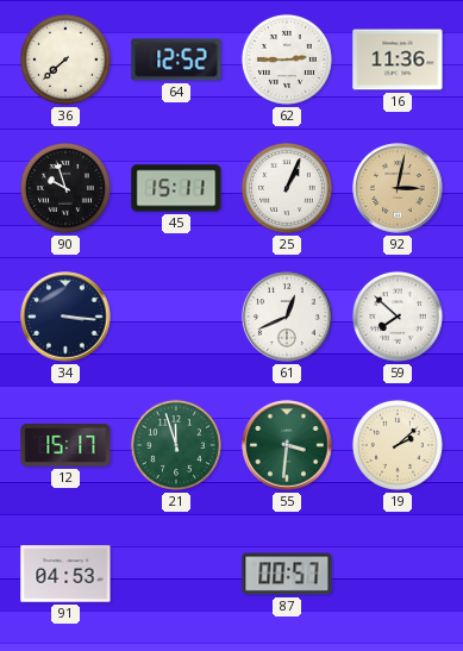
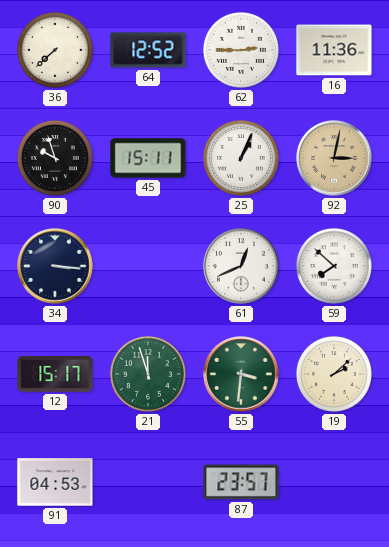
87: 00:57 -> 23:57 (241, 482)
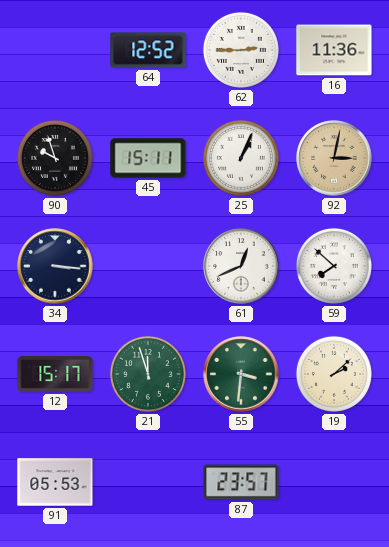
36: 7:38 -> none (55, 50)
91: 04:53 -> 05:53 (55, 482)
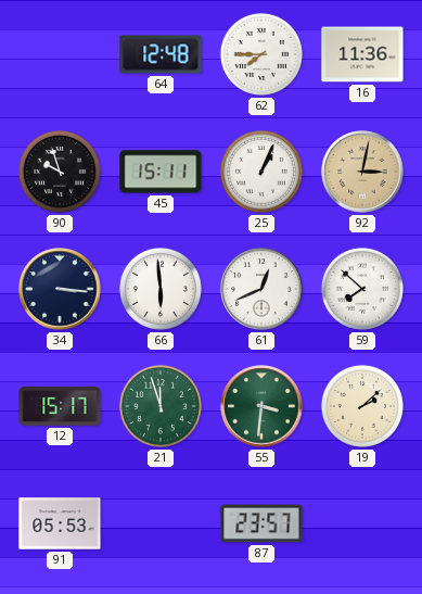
64: 12:52 -> 12:48 (161, 54)
62: 2:45 -> 7:45 (261, 54)
66: none -> 5:59 (161, 289)
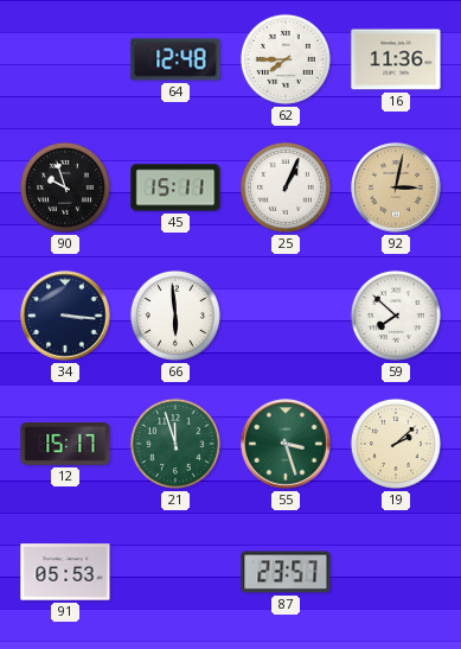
61: 12:41 -> none (261, 289)
55: 3:31 -> 3:27 (286, 444)
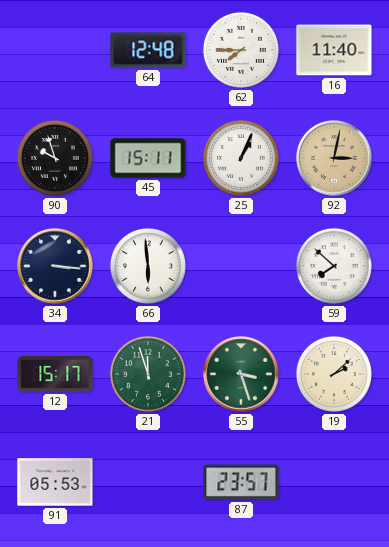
16: 11:36 -> 11:40 (334, 50)
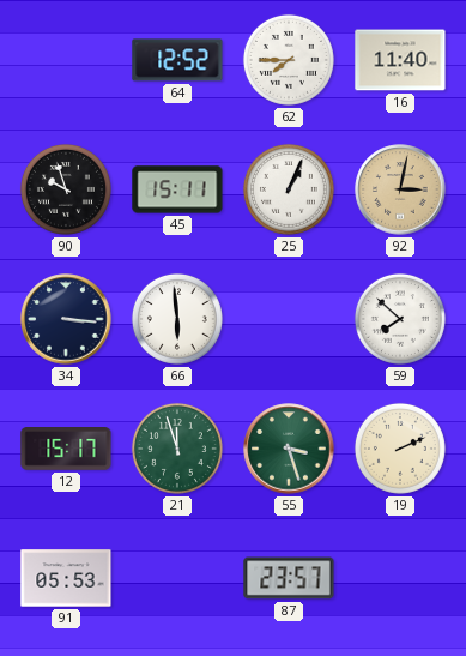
64: 12:48 -> 12:52 (177, 60)
19: 2:08 -> 2:11 (400, 449)
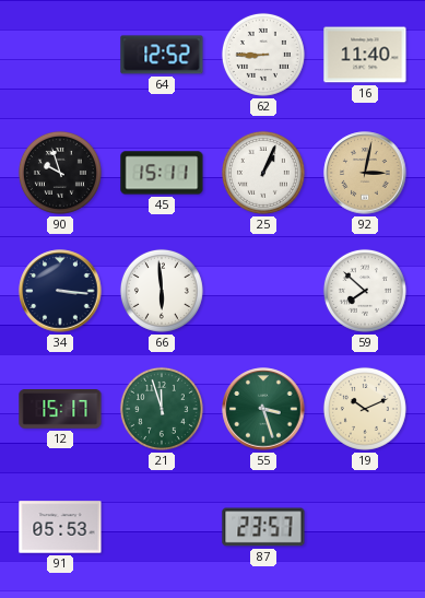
62: 7:45 -> 8:45 (263, 55)
19: 2:11 -> 10:11 (365, 409)
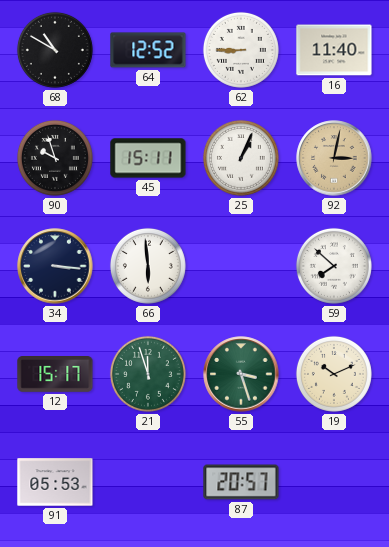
68: none -> 10:50 (55, 50)
87: 23:57 -> 20:57 (241, 482)
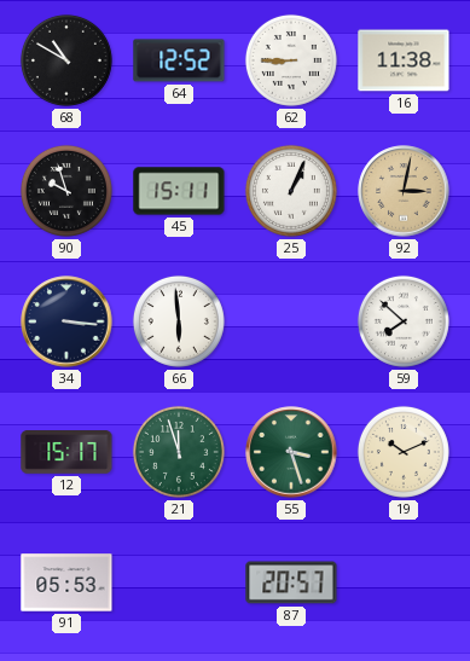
16: 11:40 -> 11:38 (404, 60)
